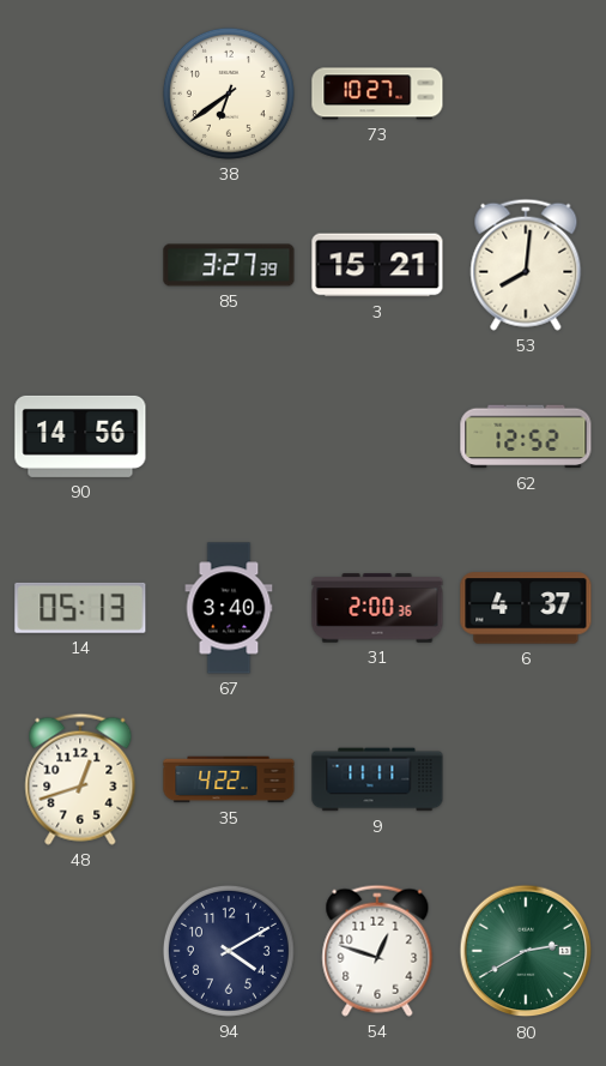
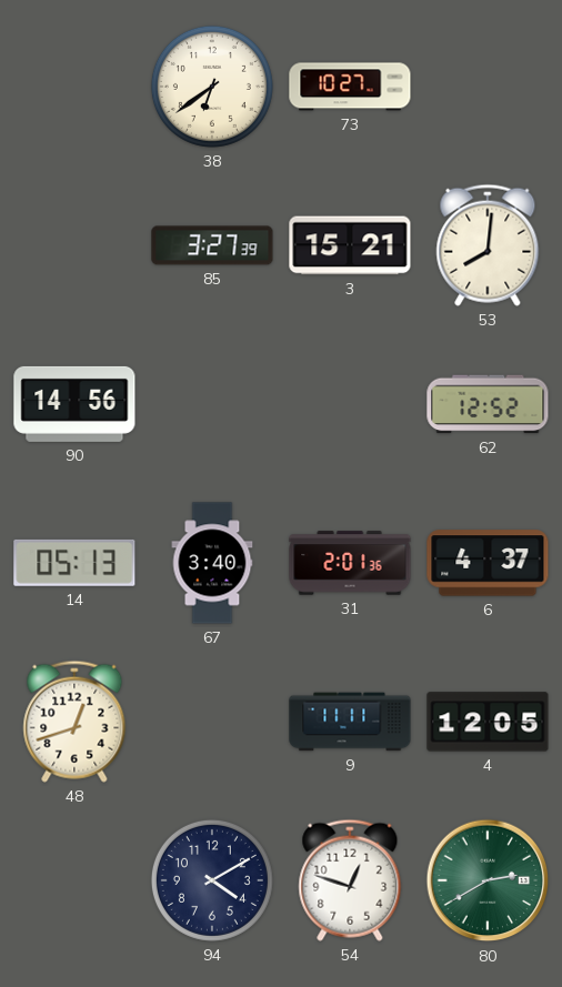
31: 2:00 -> 2:01 (350, 563)
35: 4:22 -> none (229, 779)
4: none -> 12:05 (488, 722)
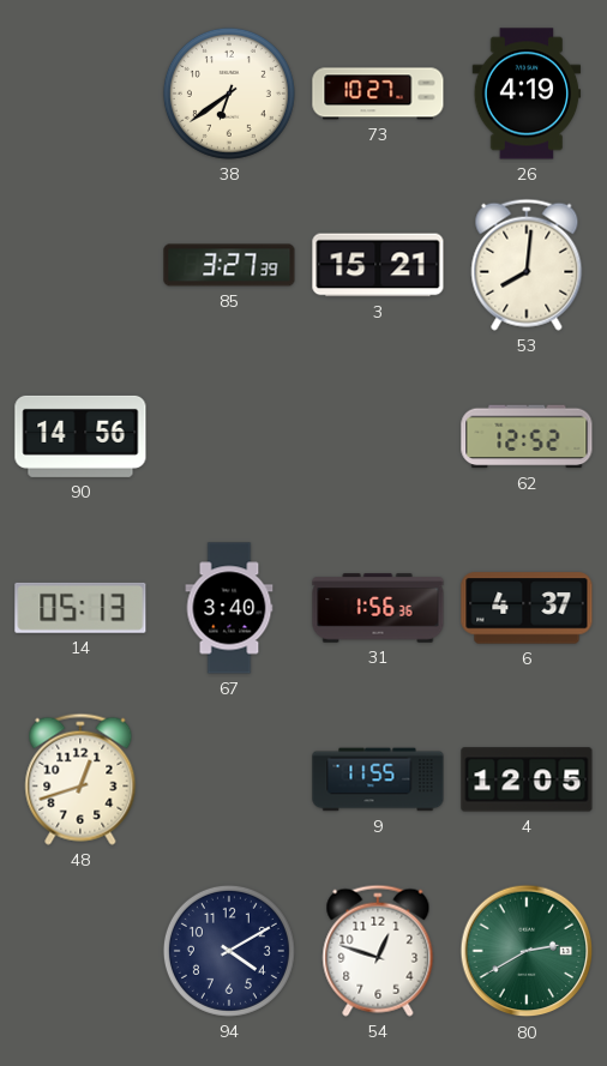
26: none -> 4:19 (527, 94)
31: 2:01 -> 1:56 (378, 608)
9: 11:11 -> 11:55 (378, 779)
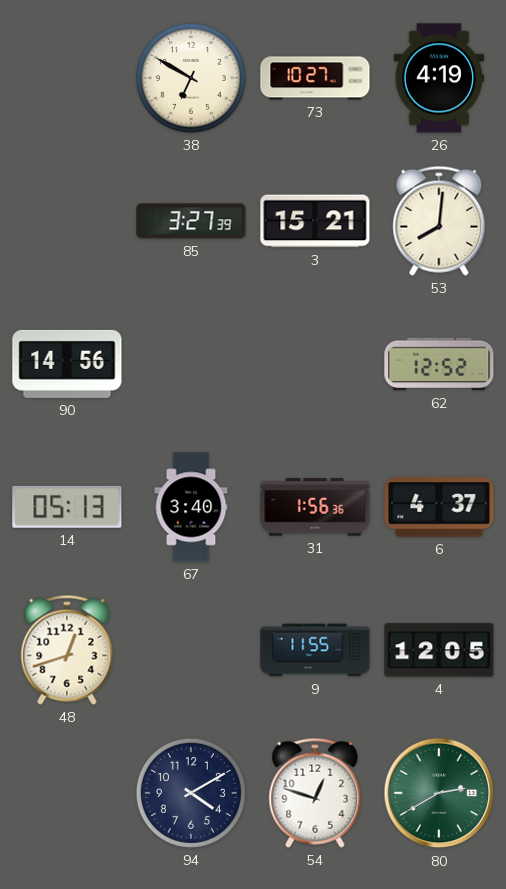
38: 6:39 -> 6:50 (191, 78)
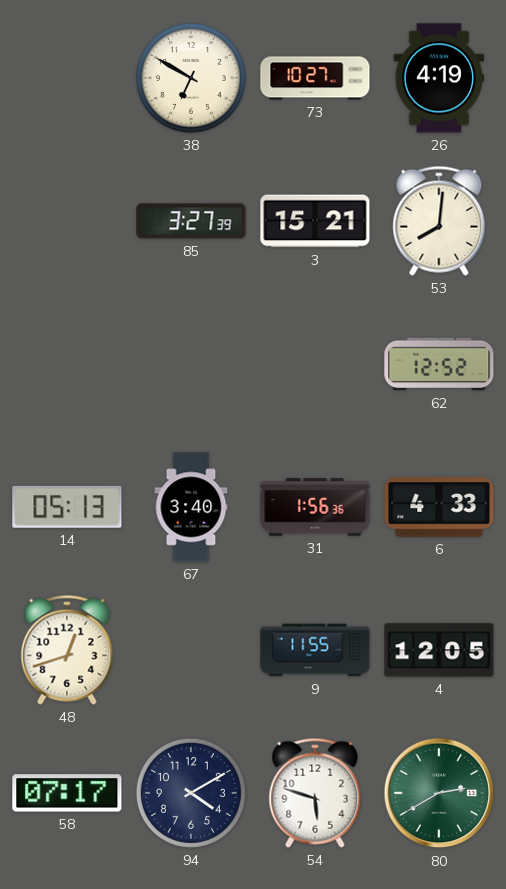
90: 14:56 -> none (67, 364)
6: 4:37 -> 4:33 (439, 507)
58: none -> 07:17 (67, 793)
54: 12:48 -> 5:48 (315, 793)
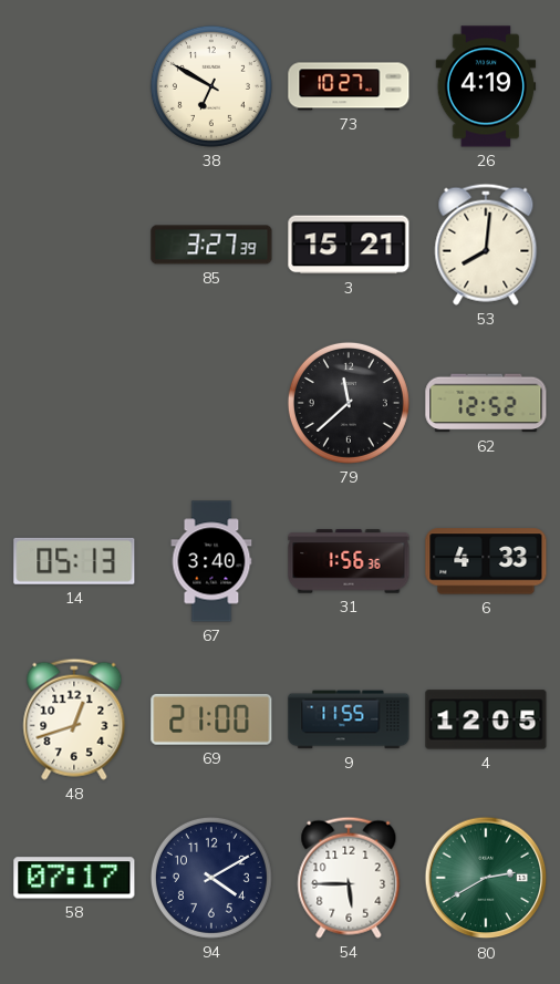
79: none -> 11:38 (349, 403)
69: none -> 21:00 (211, 719)
54: 5:48 -> 5:45 (349, 878)
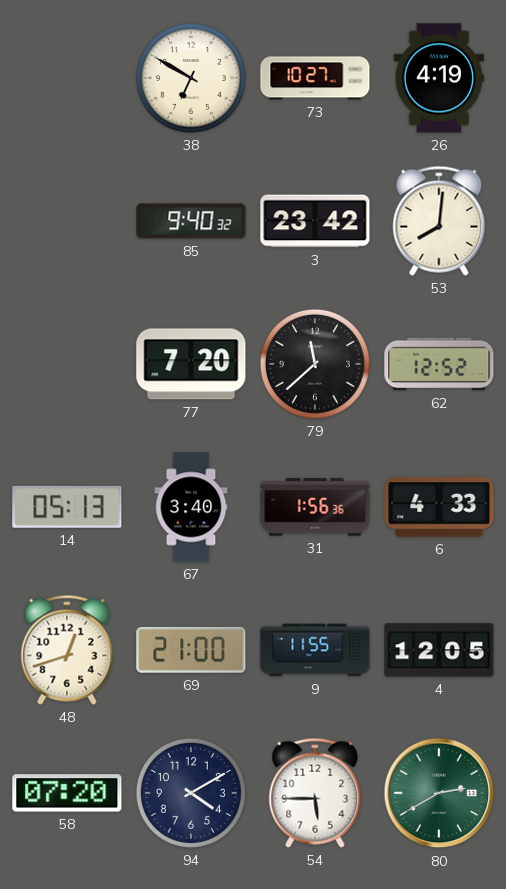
85: 3:27 -> 9:40 (191, 221)
3: 15:21 -> 23:42 (315, 221)
77: none -> 7:20 (191, 364)
58: 07:17 -> 07:20 (67, 793)
